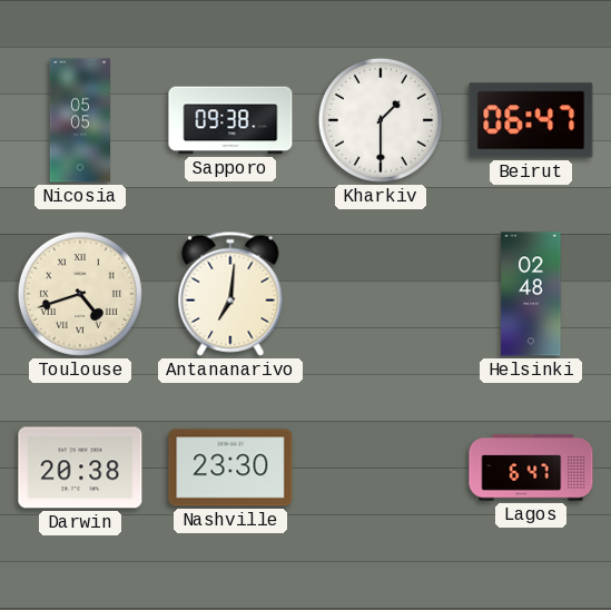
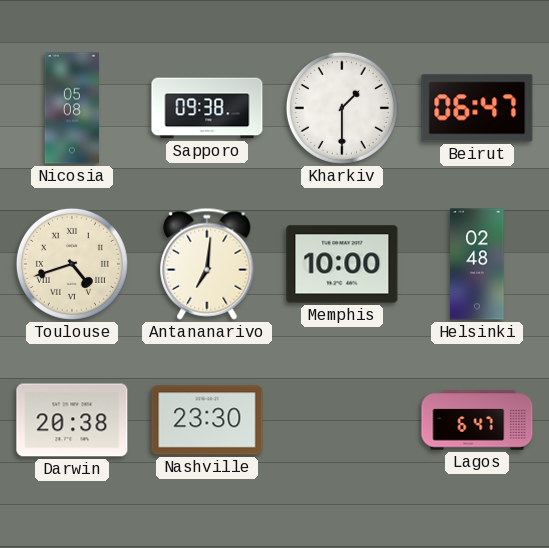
Nicosia: 05:05 -> 05:08 (71, 108)
Memphis: none -> 10:00 (342, 264)
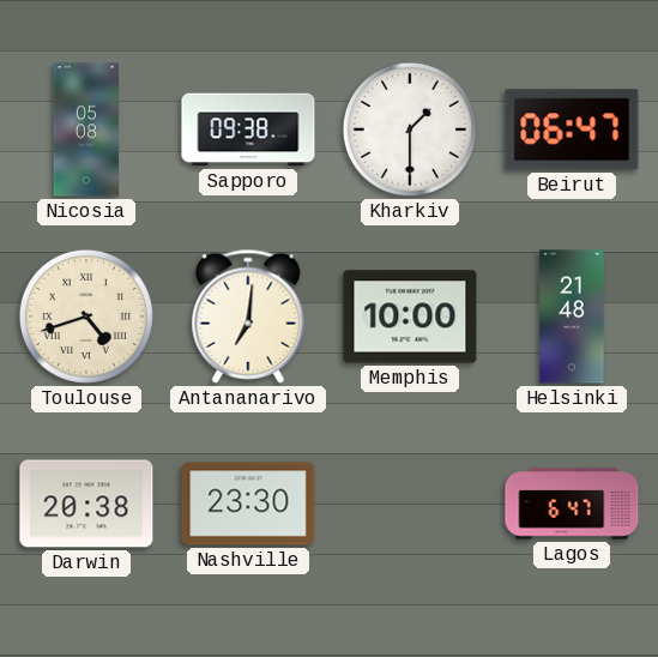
Helsinki: 02:48 -> 21:48 (572, 317)
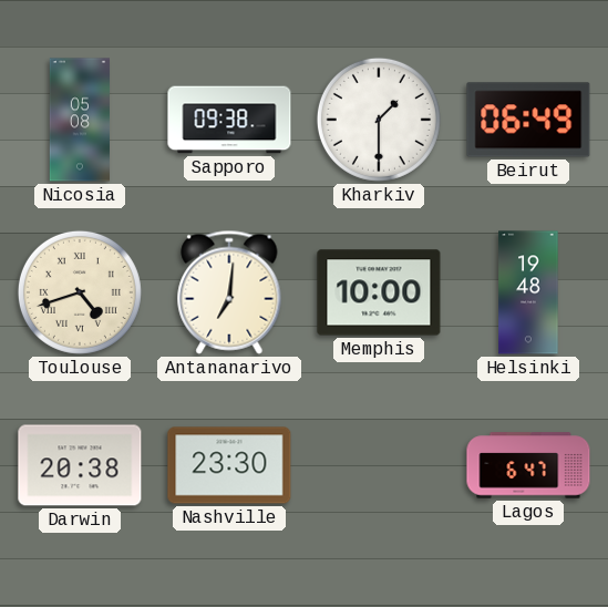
Beirut: 06:47 -> 06:49 (528, 120)
Helsinki: 21:48 -> 19:48 (528, 292)
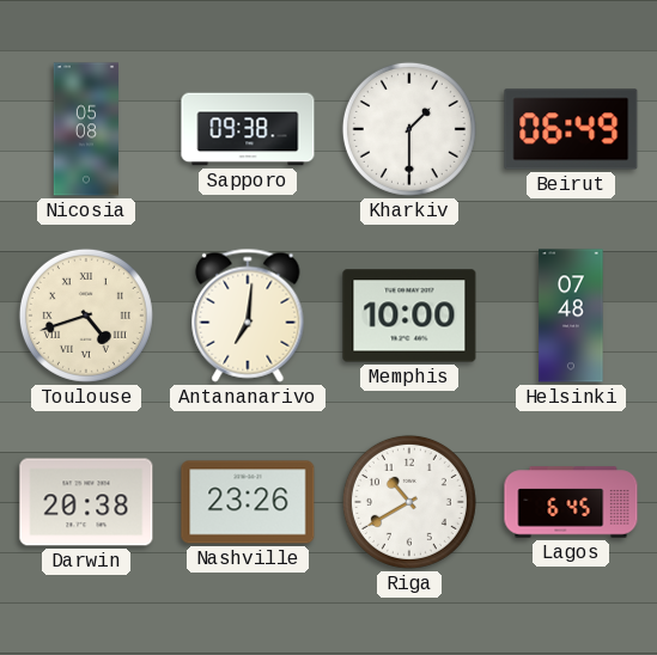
Helsinki: 19:48 -> 07:48 (571, 316)
Nashville: 23:30 -> 23:26 (248, 502)
Riga: none -> 10:40 (409, 502)
Lagos: 6:47 -> 6:45 (571, 502)
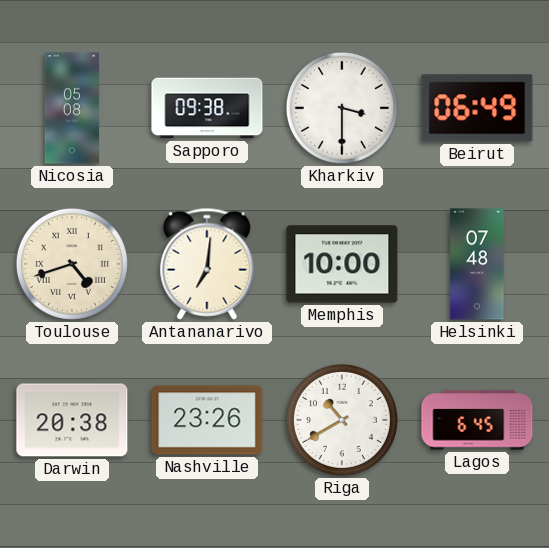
Kharkiv: 1:30 -> 3:30 (342, 108)
